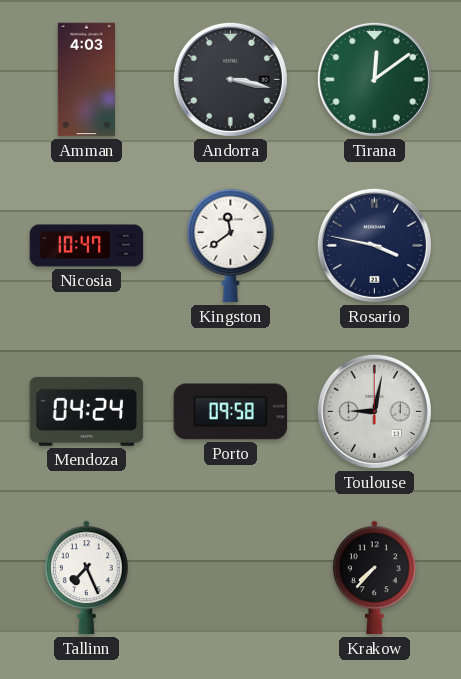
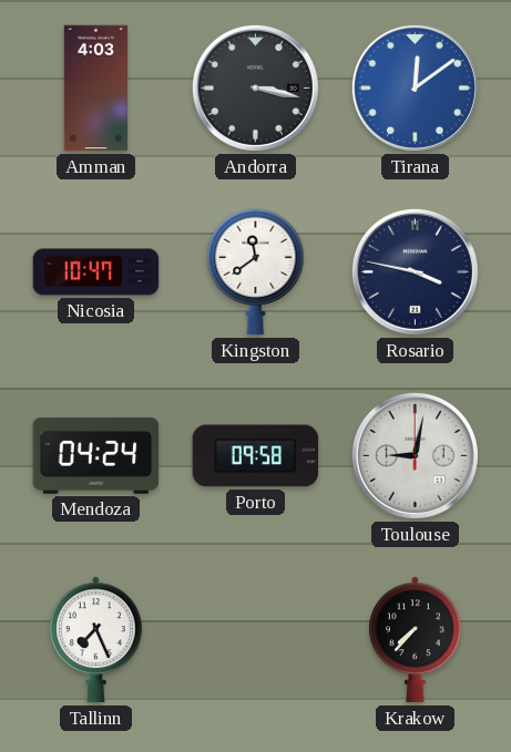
Tirana dial: green -> blue (415, 87)
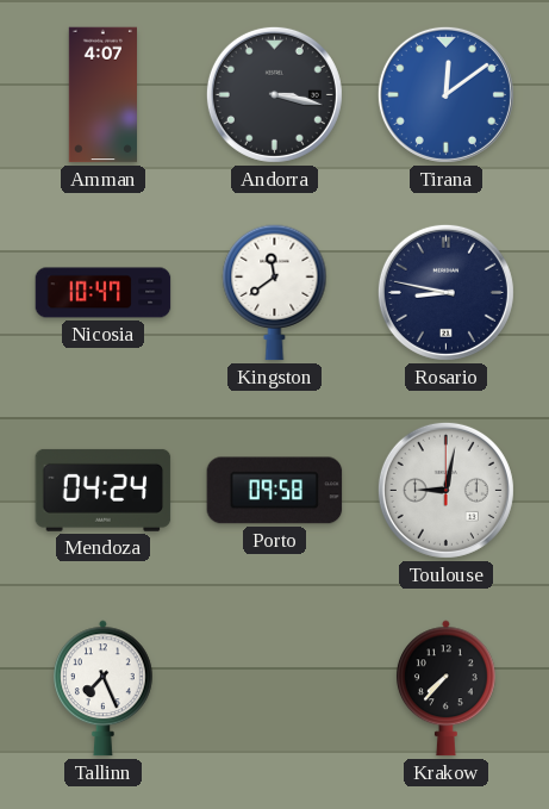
Amman: 4:03 -> 4:07 (102, 95)
Rosario: 3:47 -> 8:47 (445, 292)
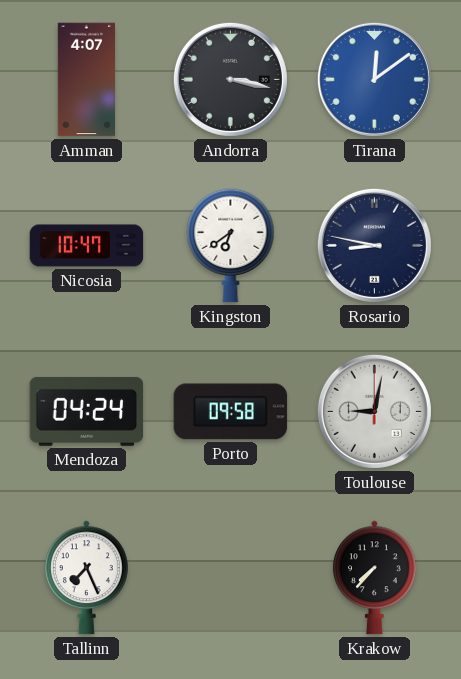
Kingston: 11:39 -> 6:39 (231, 246)
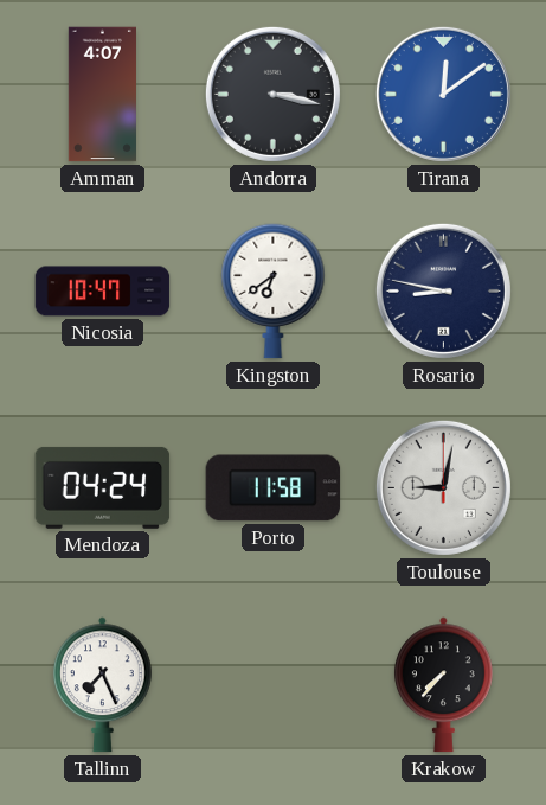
Porto: 09:58 -> 11:58 (274, 488)
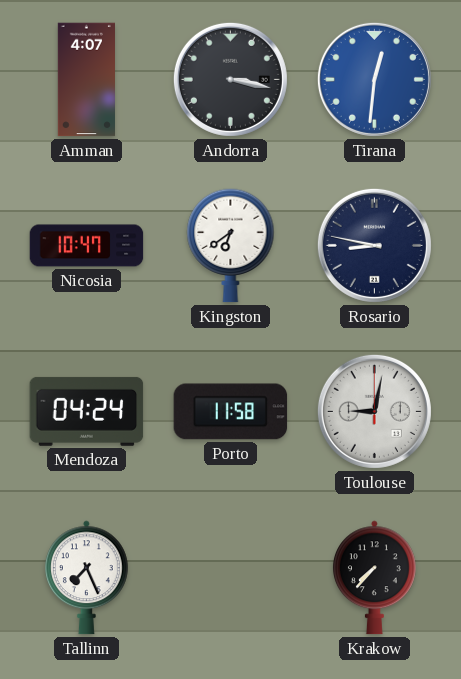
Tirana: 12:09 -> 12:31 (374, 79)
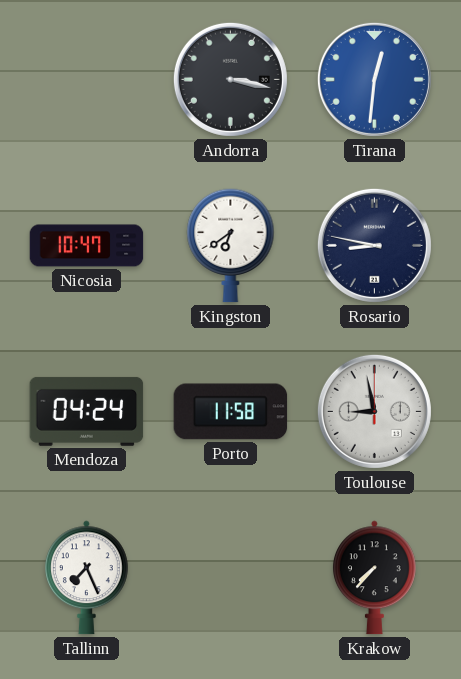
Amman: 4:07 -> none (86, 80)
Toulouse: 9:02 -> 8:58 (374, 411)
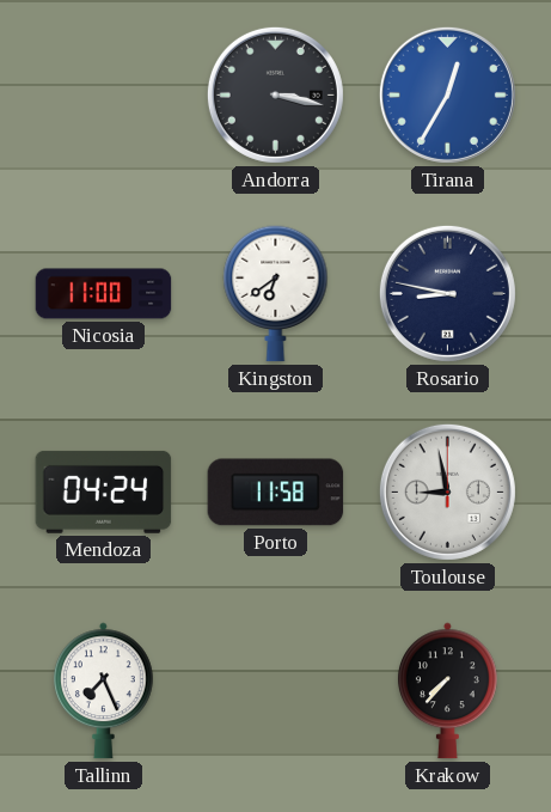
Tirana: 12:31 -> 12:35 (447, 94)
Nicosia: 10:47 -> 11:00 (104, 294)
